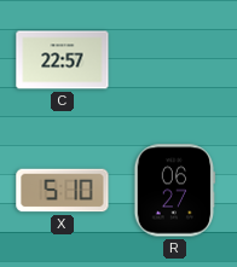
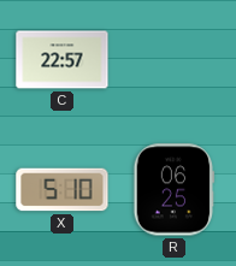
R: 06:27 -> 06:25 (175, 190)
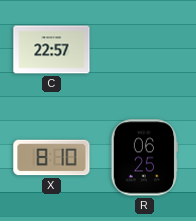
X: 5:10 -> 8:10 (52, 158)
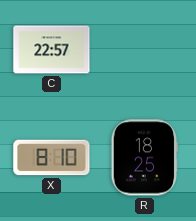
R: 06:25 -> 18:25 (145, 158)
